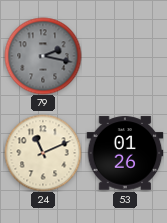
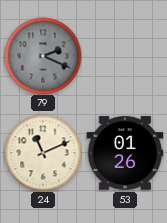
79: 2:17 -> 2:19 (43, 56)
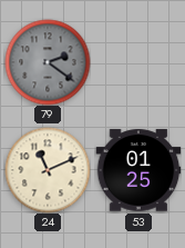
79: 2:19 -> 2:21 (48, 62)
53: 01:26 -> 01:25 (138, 170)
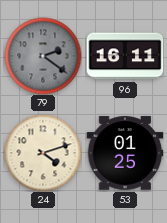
96: none -> 16:11 (125, 56)
24: 11:11 -> 4:12 (43, 153)
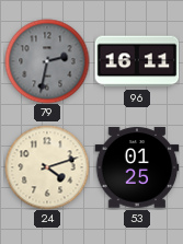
79: 2:21 -> 2:32 (47, 61)
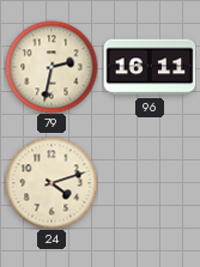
79 dial: grey -> cream (51, 67)
53: 01:25 -> none (137, 167)
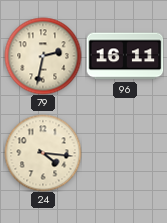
24: 4:12 -> 4:16 (43, 153)
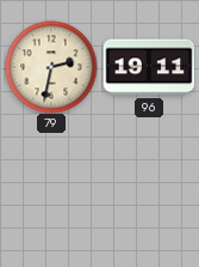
96: 16:11 -> 19:11 (149, 67)
24: 4:16 -> none (43, 153)
